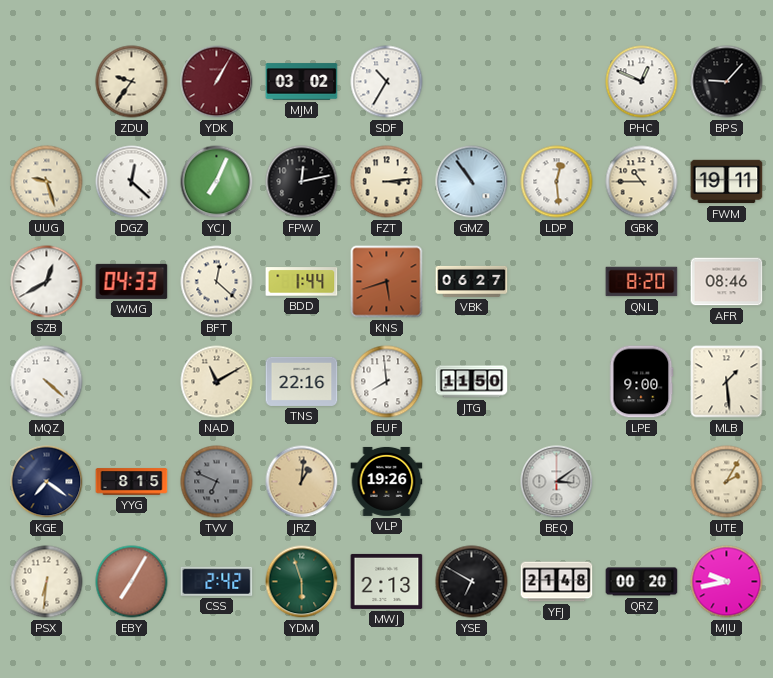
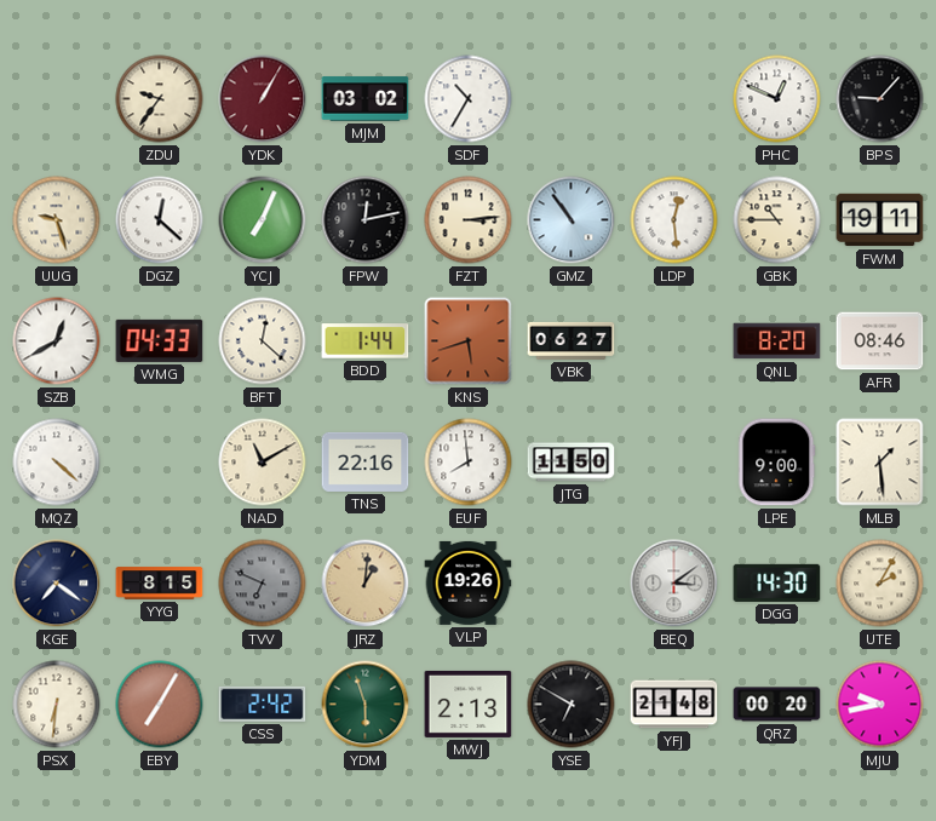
DGG: none -> 14:30 (777, 582)
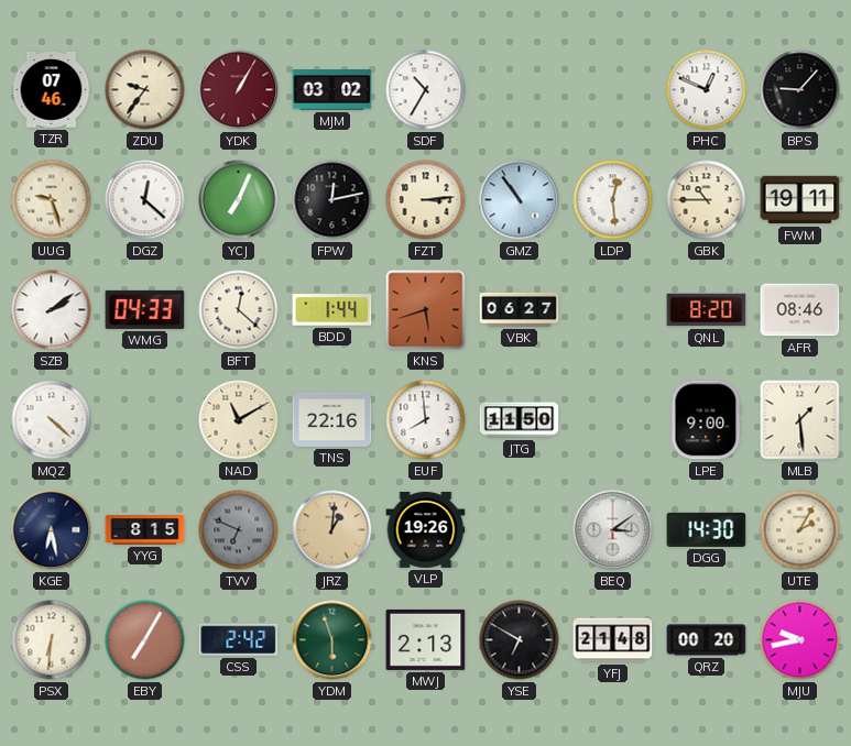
TZR: none -> 07:46 (52, 90)
SZB: 12:40 -> 2:09 (52, 310)
KGE: 7:21 -> 6:28 (52, 530)
